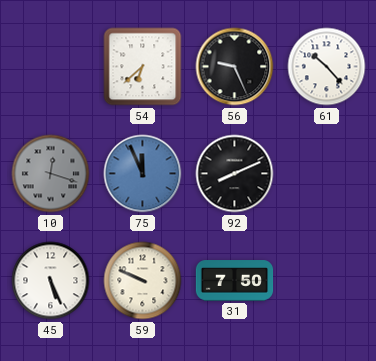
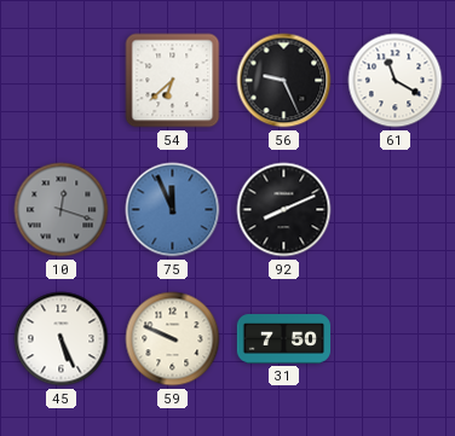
61: 10:23 -> 11:20 (396, 81)
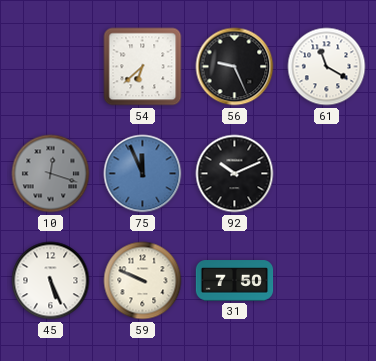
92: 8:11 -> 10:11 (235, 174)
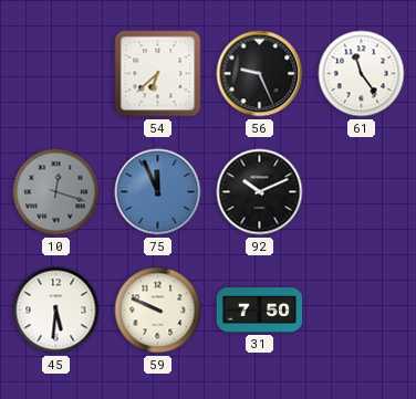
61: 11:20 -> 11:24 (362, 74)
45: 5:26 -> 5:31 (56, 311)
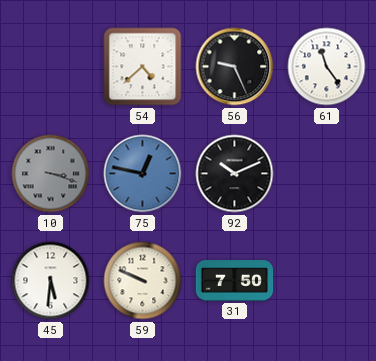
54: 6:38 -> 4:38 (143, 67)
10: 12:18 -> 3:18 (51, 174)
75: 11:56 -> 12:47 (143, 174)
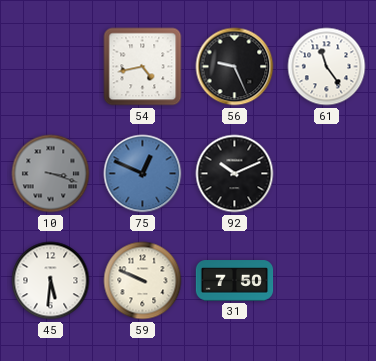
54: 4:38 -> 4:43 (143, 67)
75: 12:47 -> 12:49 (143, 174)
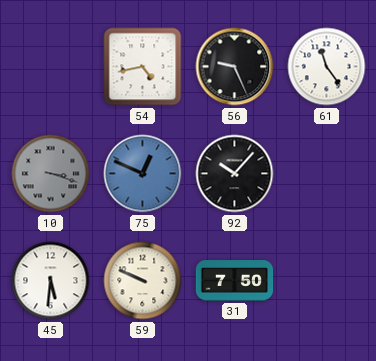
92: 10:11 -> 10:07 (235, 174)
